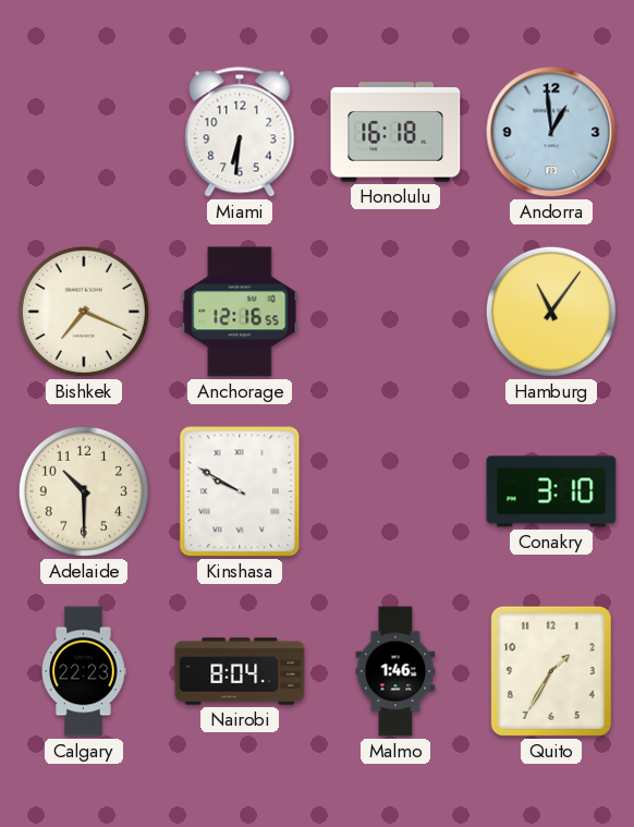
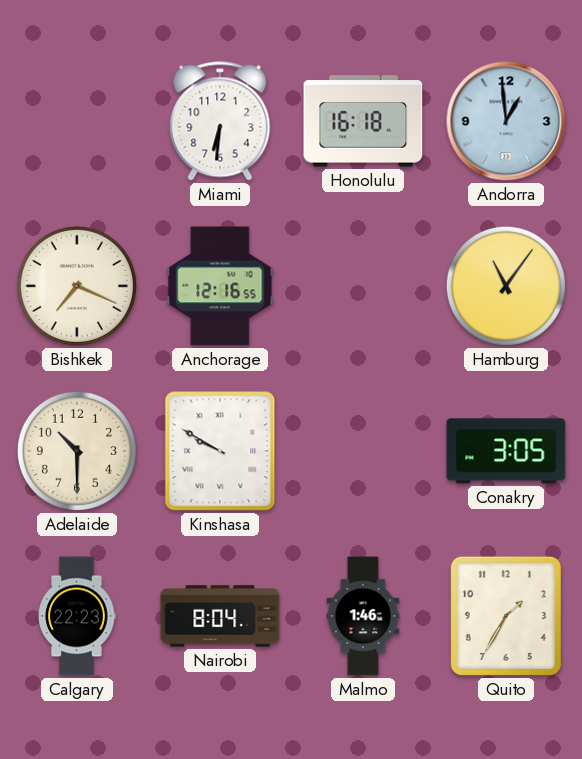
Conakry: 3:10 -> 3:05 (506, 451)
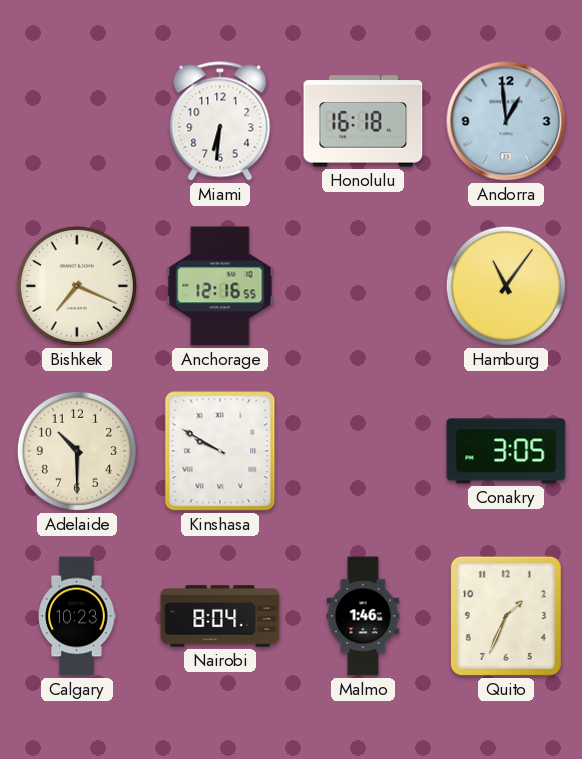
Calgary: 22:23 -> 10:23 (77, 616)
Quito: 1:35 -> 1:34 (506, 616)
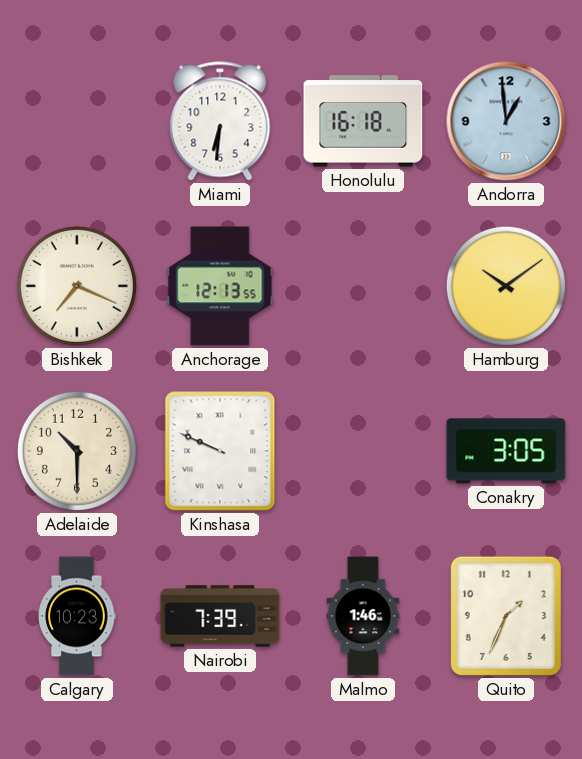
Anchorage: 12:16 -> 12:13 (220, 286)
Hamburg: 11:06 -> 10:09 (506, 286)
Kinshasa: 9:50 -> 9:49 (220, 451)
Nairobi: 8:04 -> 7:39 (220, 616)
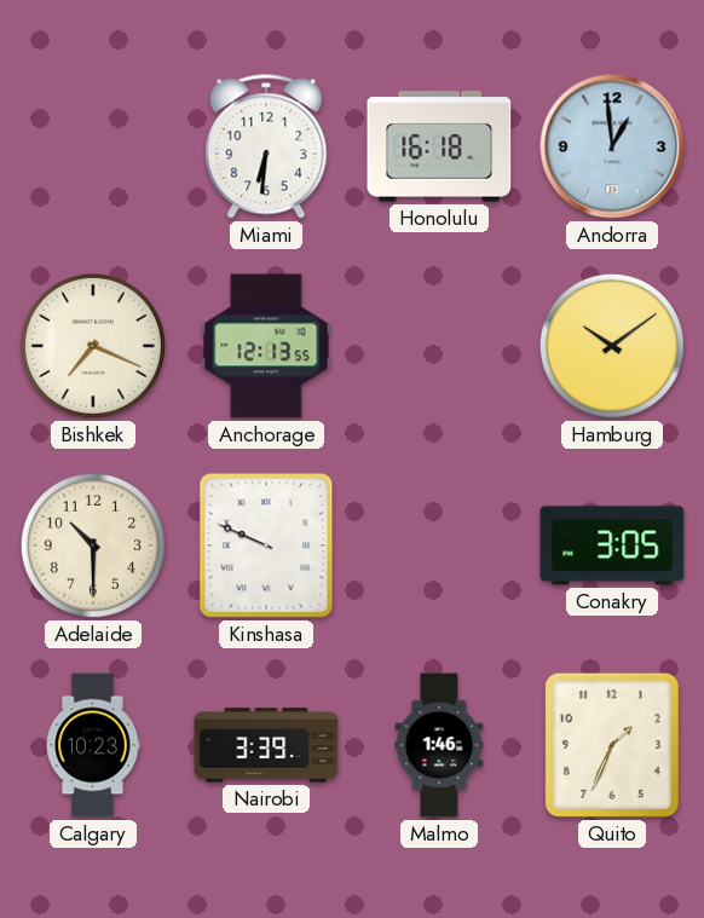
Nairobi: 7:39 -> 3:39 (266, 745)
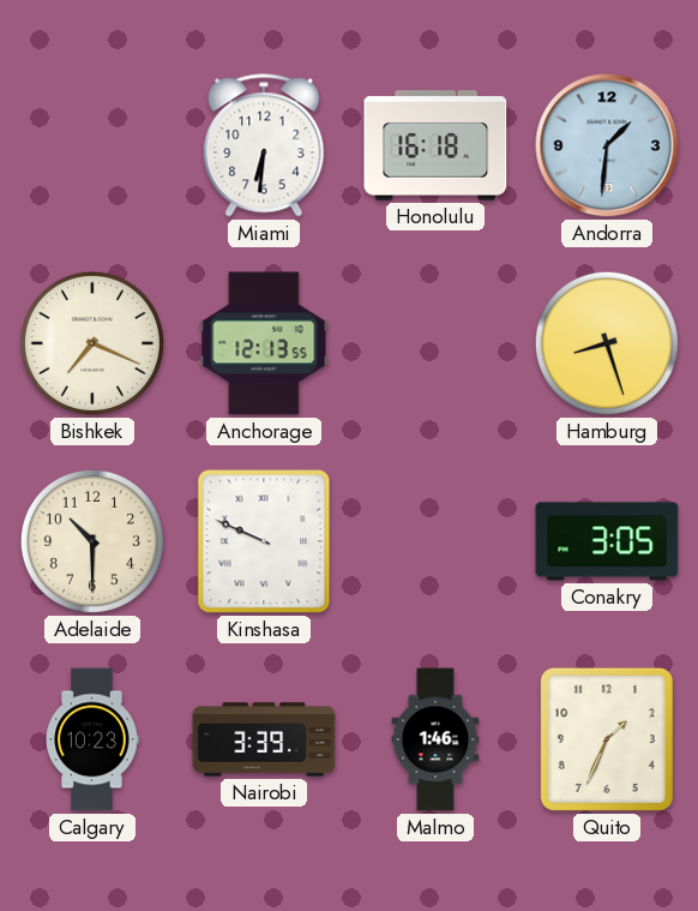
Andorra: 12:59 -> 1:31 (607, 145)
Hamburg: 10:09 -> 8:27 (607, 343)
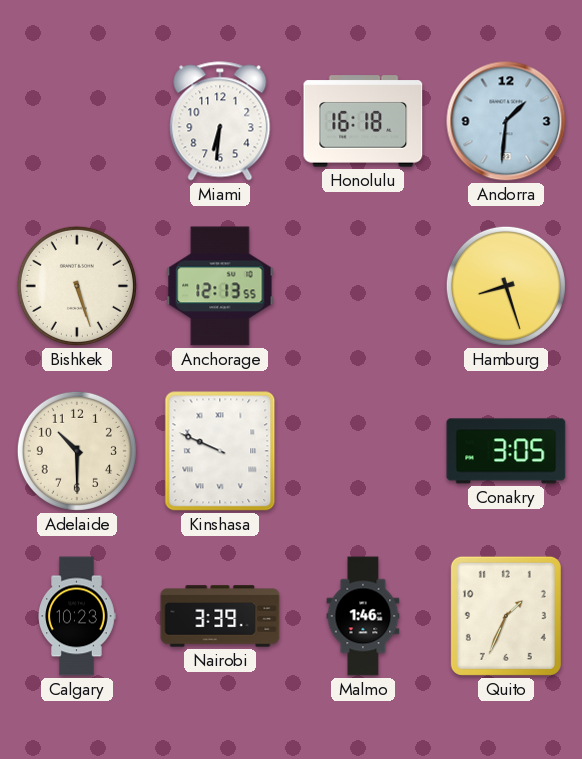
Bishkek: 7:19 -> 5:27 (77, 286)
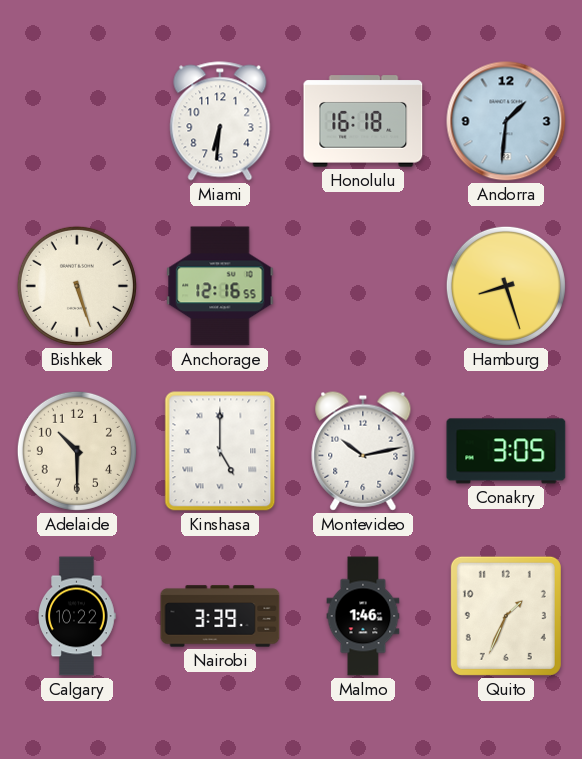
Anchorage: 12:13 -> 12:16 (220, 286)
Kinshasa: 9:49 -> 5:00 (220, 451)
Montevideo: none -> 10:13 (363, 451)
Calgary: 10:23 -> 10:22 (77, 616)
